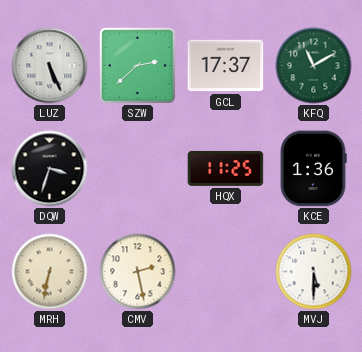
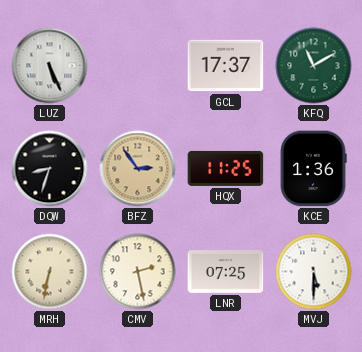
SZW: 2:38 -> none (137, 65)
DQW: 3:33 -> 8:33 (50, 169)
BFZ: none -> 2:54 (138, 169)
LNR: none -> 07:25 (226, 272)
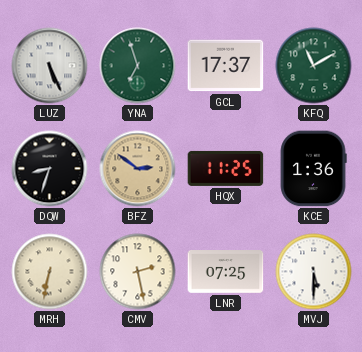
YNA: none -> 6:57 (138, 66)
BFZ: 2:54 -> 2:51 (138, 169)
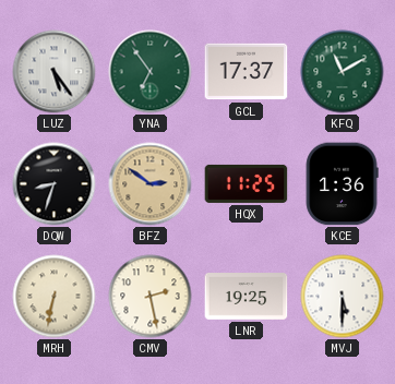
LUZ: 5:26 -> 5:24 (55, 72)
YNA: 6:57 -> 6:54 (151, 72)
LNR: 07:25 -> 19:25 (247, 297)
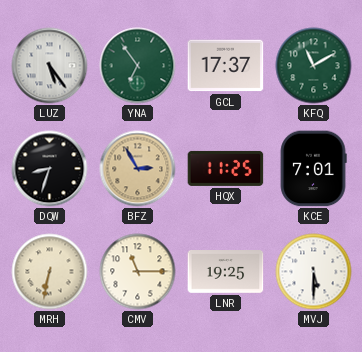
BFZ: 2:51 -> 2:55 (138, 169)
KCE: 1:36 -> 7:01 (313, 169)
CMV: 2:28 -> 11:15 (138, 272)
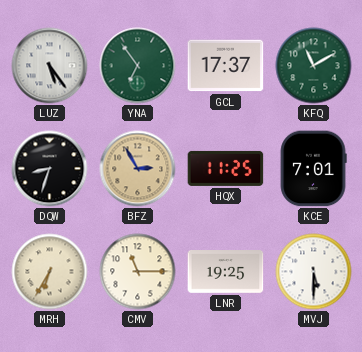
MRH: 6:32 -> 6:35 (50, 272)
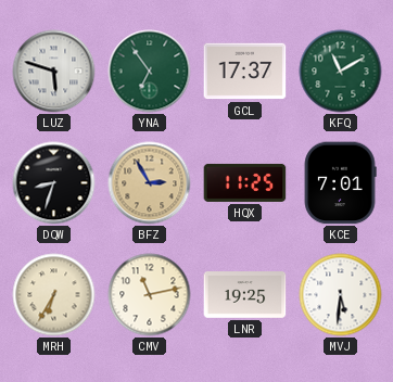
LUZ: 5:24 -> 5:48 (54, 72)
CMV: 11:15 -> 11:13 (150, 295)
MVJ: 5:30 -> 5:31 (341, 295)
